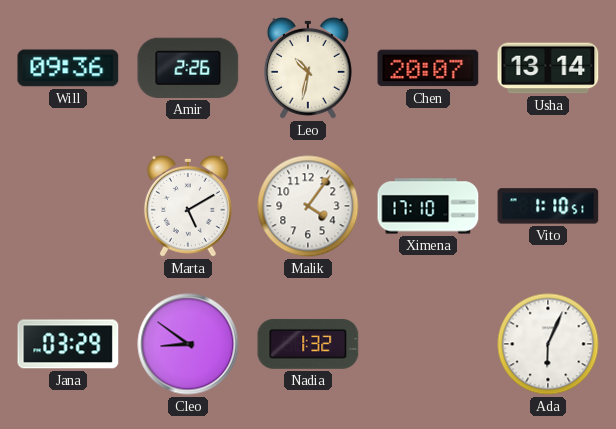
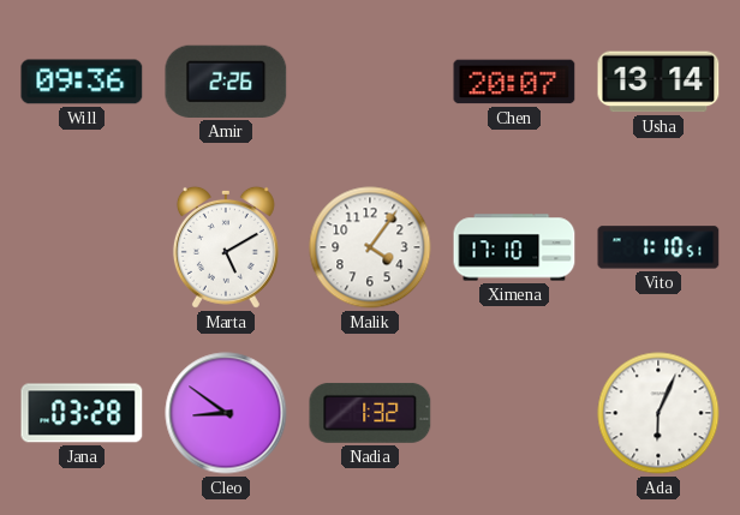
Leo: 10:32 -> none (308, 68)
Jana: 03:29 -> 03:28 (82, 413)
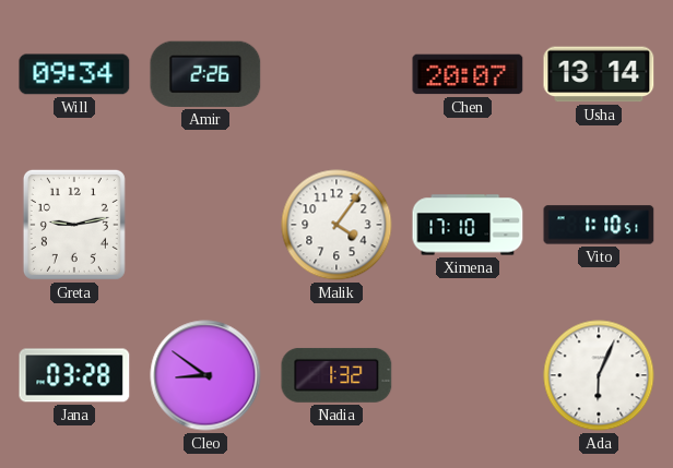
Will: 09:36 -> 09:34 (74, 74)
Greta: none -> 9:13 (74, 225)
Marta: 5:10 -> none (226, 247)
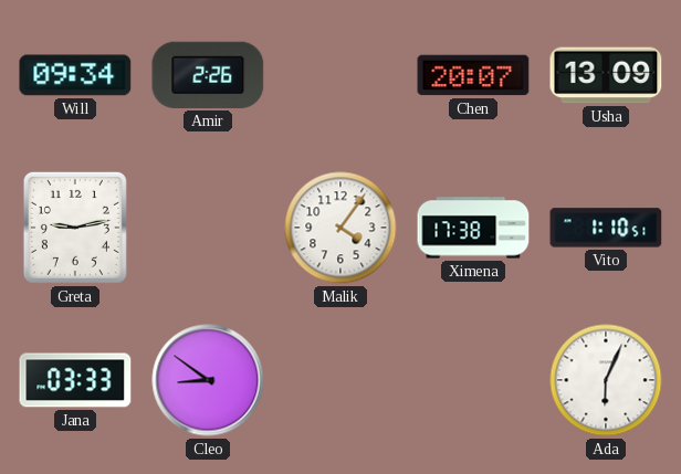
Usha: 13:14 -> 13:09 (606, 75)
Ximena: 17:10 -> 17:38 (473, 228)
Jana: 03:28 -> 03:33 (75, 380)
Nadia: 1:32 -> none (336, 375)
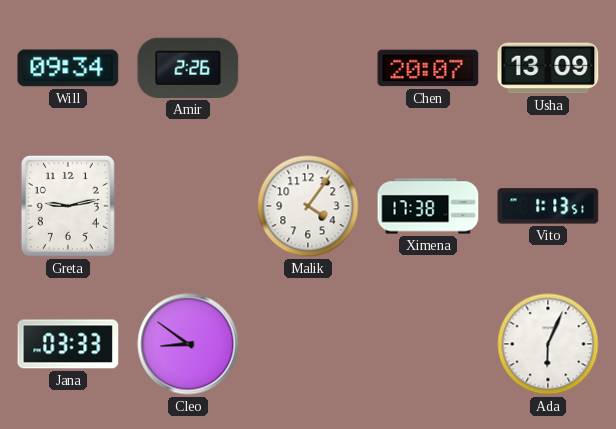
Vito: 1:10 -> 1:13 (548, 206)
